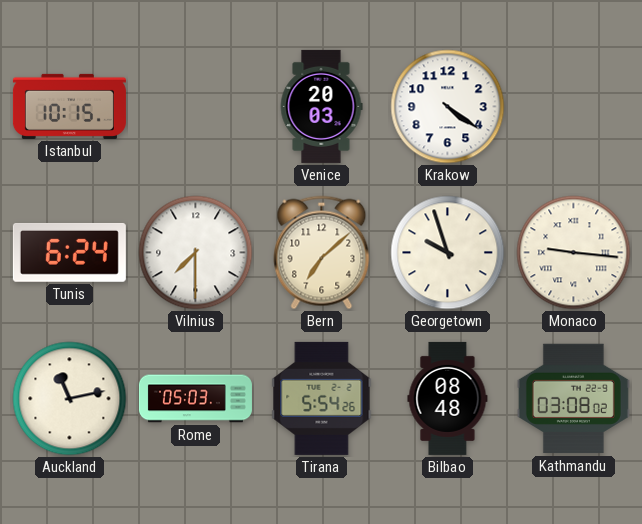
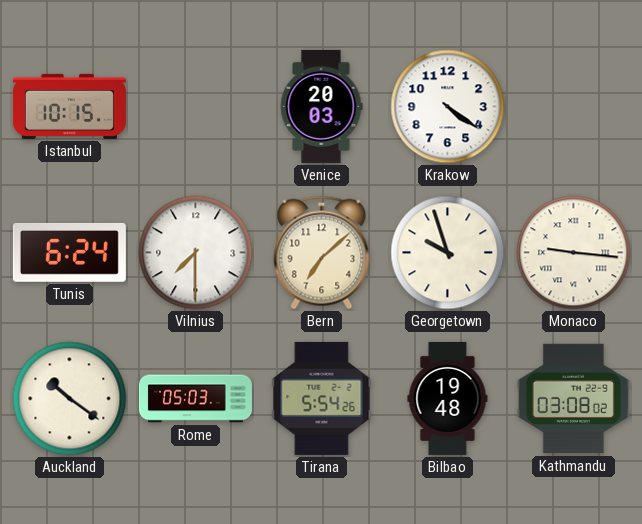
Auckland: 11:13 -> 10:21 (70, 399)
Bilbao: 08:48 -> 19:48 (448, 398)
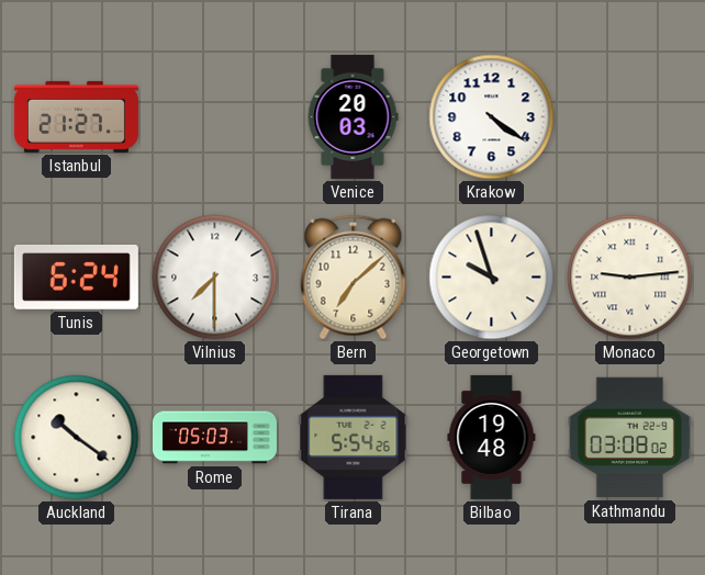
Istanbul: 10:15 -> 21:27 (76, 116)
Monaco: 9:16 -> 9:14 (630, 278)
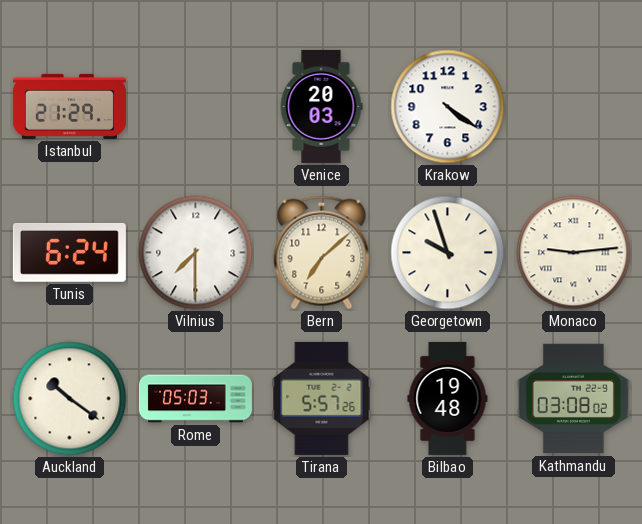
Istanbul: 21:27 -> 21:29 (69, 106)
Tirana: 5:54 -> 5:57 (322, 398)
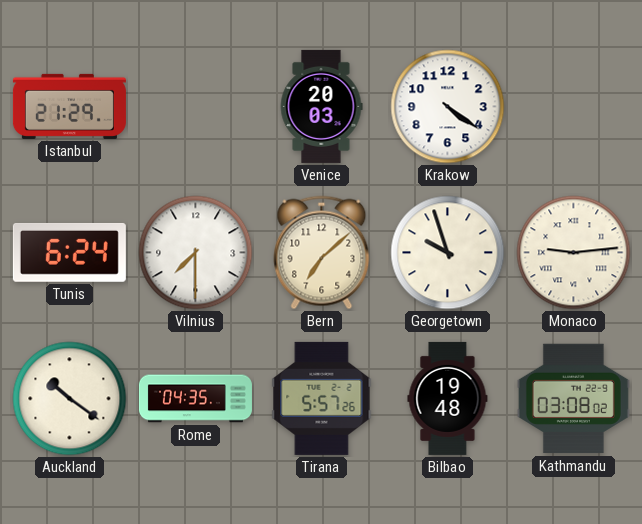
Rome: 05:03 -> 04:35 (195, 399)
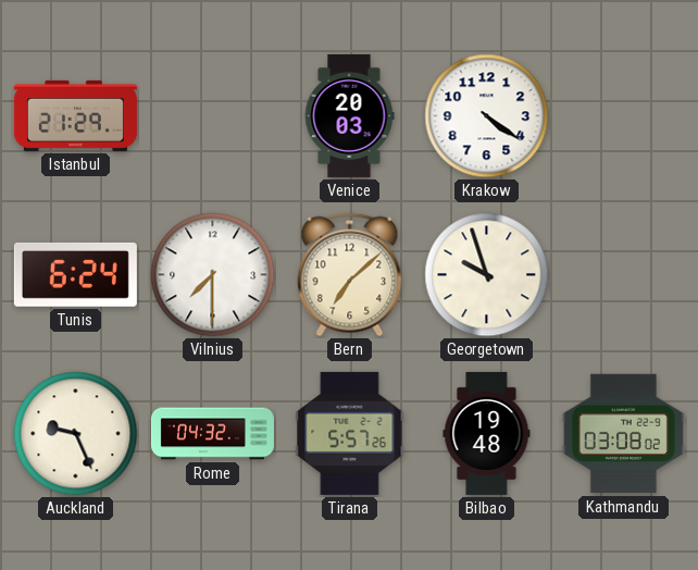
Monaco: 9:14 -> none (574, 253)
Auckland: 10:21 -> 9:26 (76, 434)
Rome: 04:35 -> 04:32 (212, 434)
